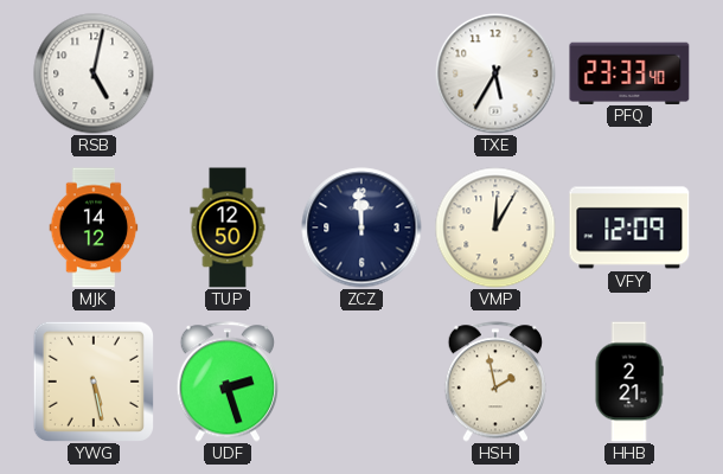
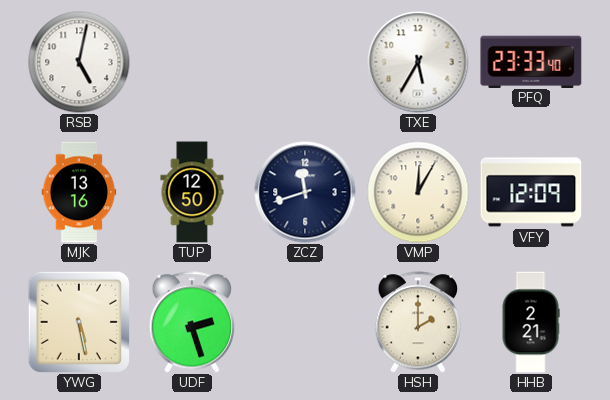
MJK: 14:12 -> 13:16 (79, 192)
ZCZ: 11:59 -> 11:42 (305, 192)
HSH: 1:58 -> 2:00 (417, 322)
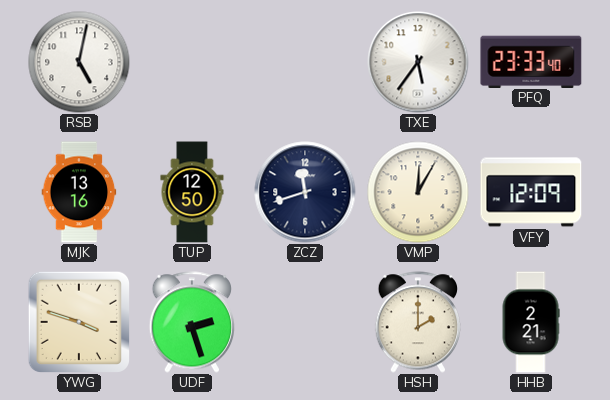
TXE: 5:35 -> 5:36 (418, 62)
YWG: 5:28 -> 3:48 (78, 321)
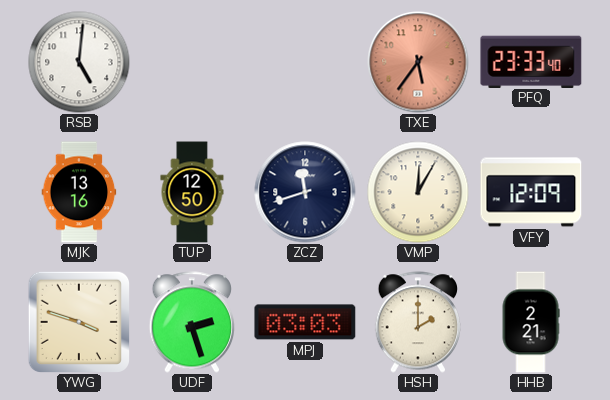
RSB: 5:02 -> 5:01 (79, 62)
TXE dial: white -> salmon (418, 62)
MPJ: none -> 03:03 (305, 322)
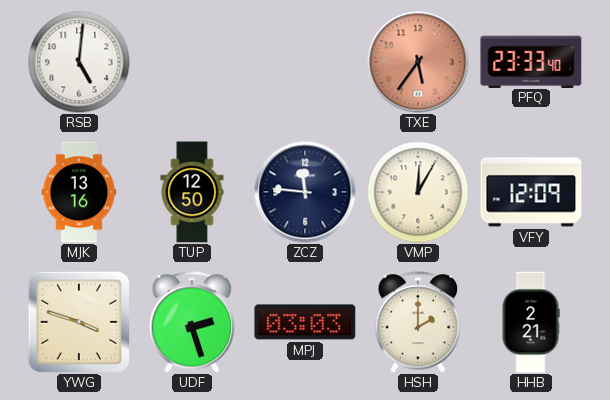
ZCZ: 11:42 -> 11:46 (305, 192)
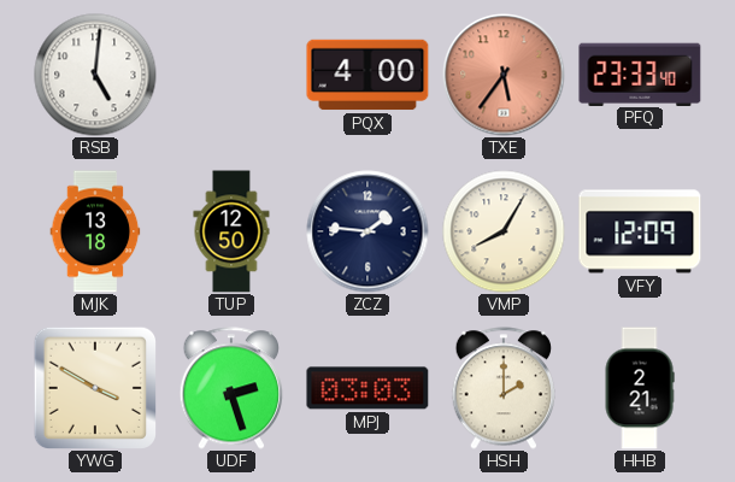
PQX: none -> 4:00 (367, 75)
MJK: 13:16 -> 13:18 (95, 231)
ZCZ: 11:46 -> 1:46 (367, 231)
VMP: 12:05 -> 8:05 (504, 231)
YWG: 3:48 -> 3:50 (94, 387)
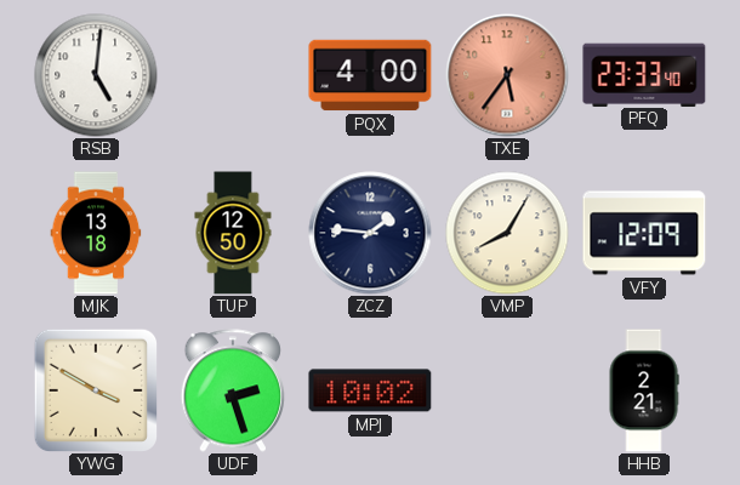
MPJ: 03:03 -> 10:02 (370, 390)
HSH: 2:00 -> none (502, 388)
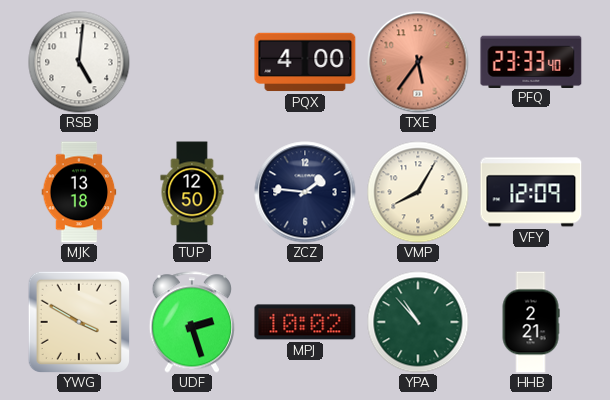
YPA: none -> 10:53 (418, 322)
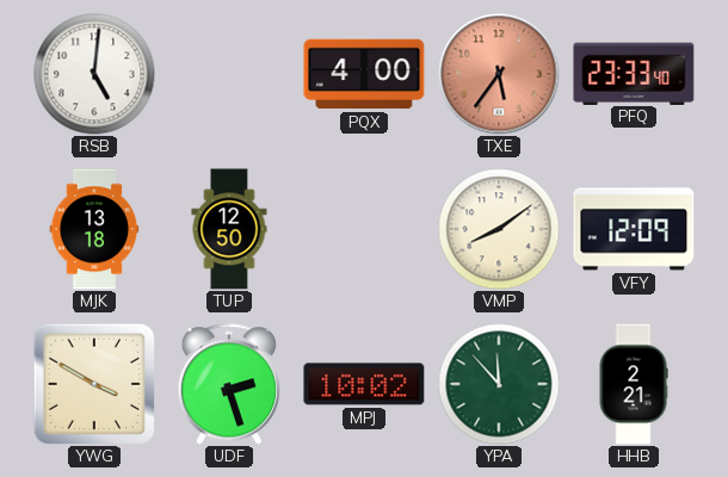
ZCZ: 1:46 -> none (305, 192)
VMP: 8:05 -> 8:09 (499, 229)
YPA: 10:53 -> 11:53 (499, 384)
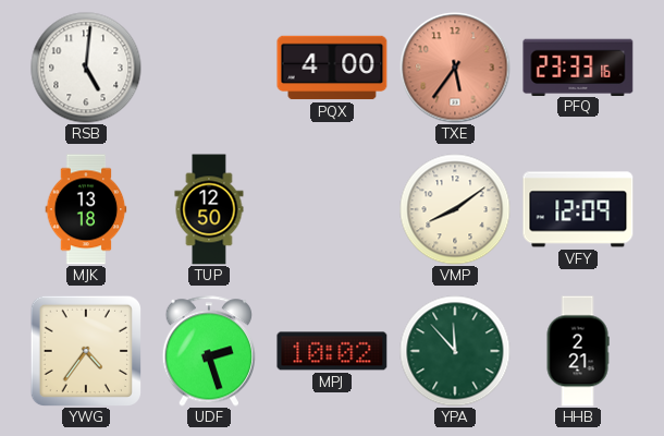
PFQ: 23:33:40 -> 23:33:16 (578, 66)
YWG: 3:50 -> 4:36 (85, 350)
